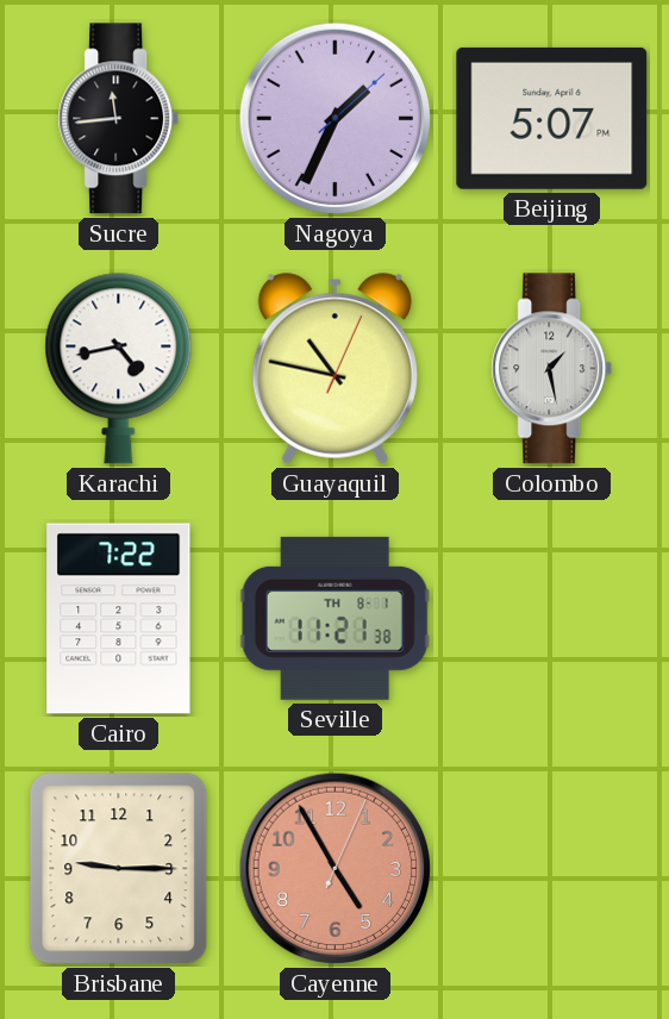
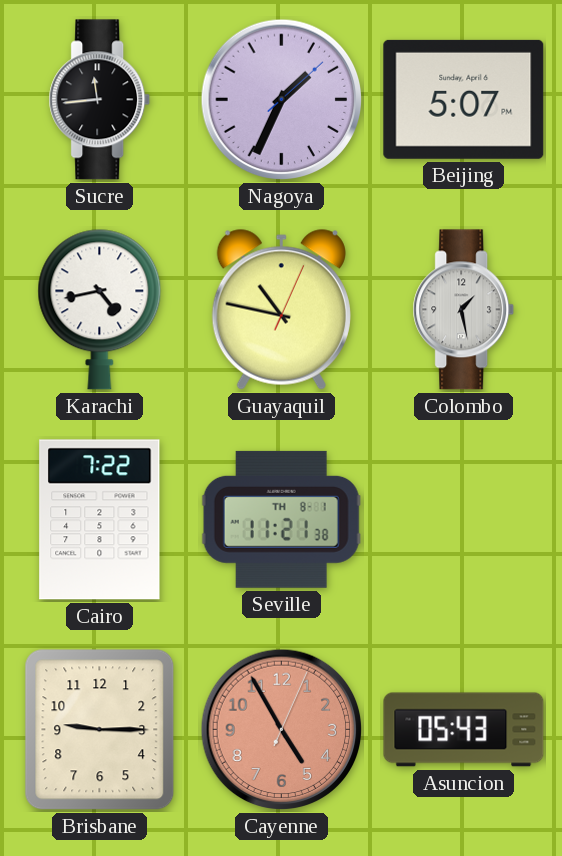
Asuncion: none -> 05:43 (464, 730)
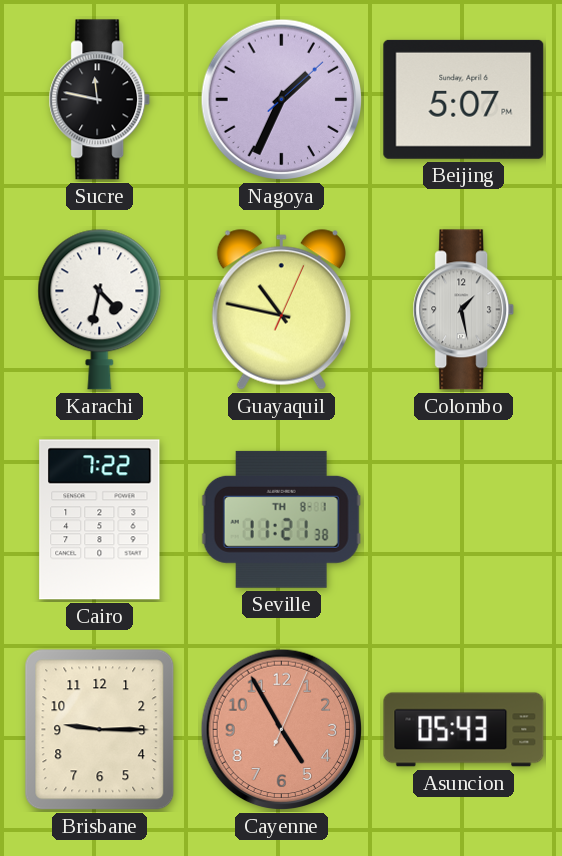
Sucre: 11:44 -> 11:47 (100, 100)
Karachi: 4:43 -> 4:32 (100, 309)
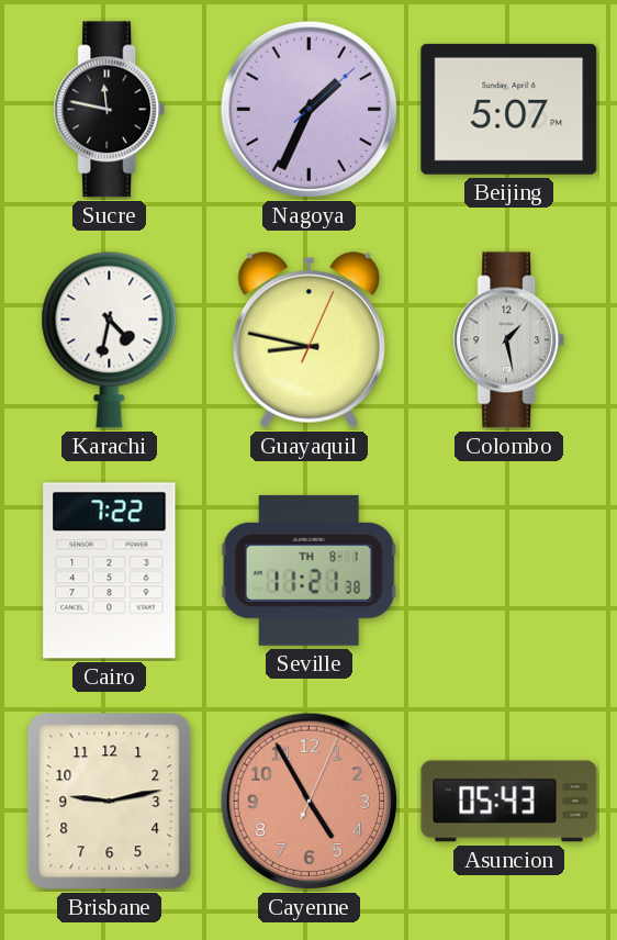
Guayaquil: 10:47 -> 8:47 (308, 340)
Brisbane: 9:15 -> 9:13 (110, 802)
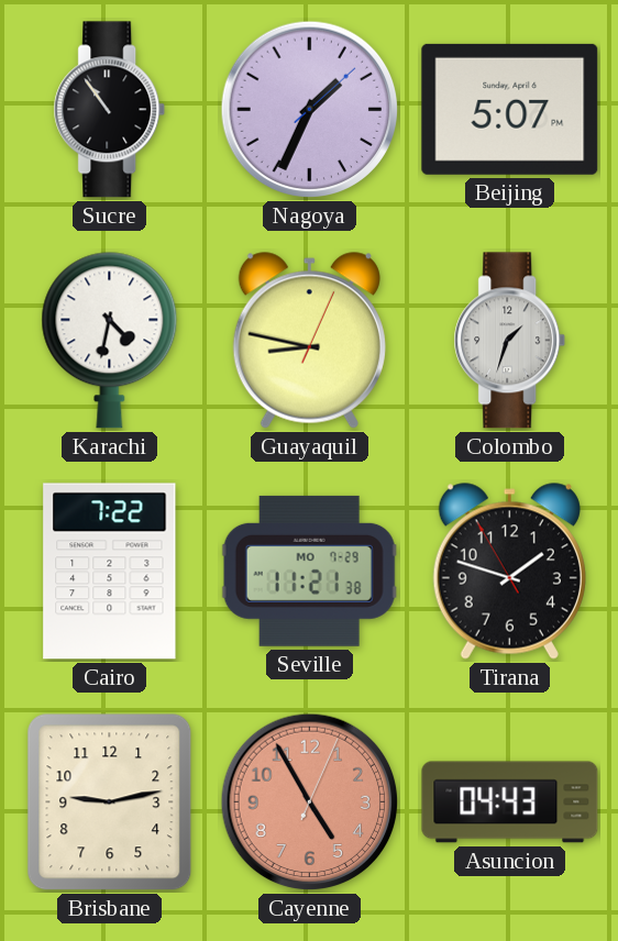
Sucre: 11:47 -> 10:54 (110, 110)
Colombo: 1:28 -> 1:33 (510, 341)
Seville date: TH 8-1 -> MO 7-29 (309, 571)
Tirana: none -> 1:47 (509, 572)
Asuncion: 05:43 -> 04:43 (510, 802)
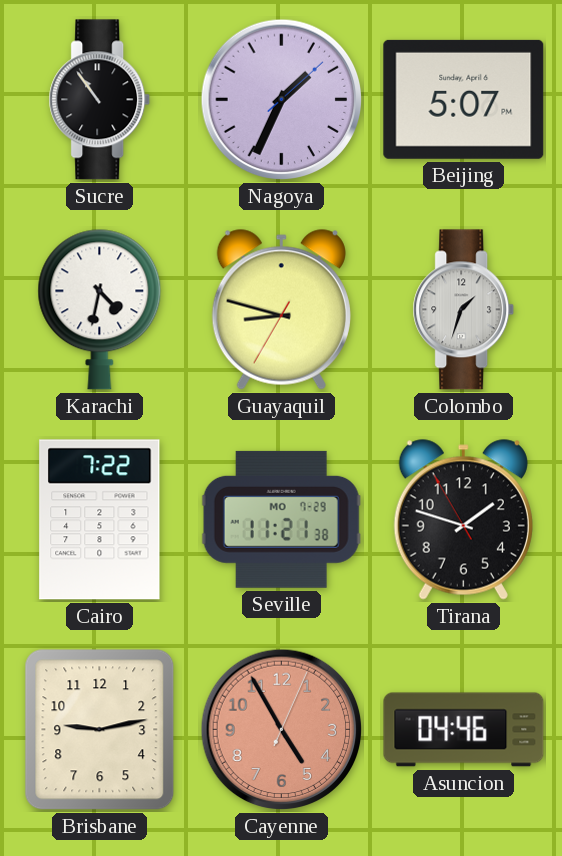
Guayaquil: 8:47:04 -> 8:47:35 (281, 310)
Asuncion: 04:43 -> 04:46 (464, 730)
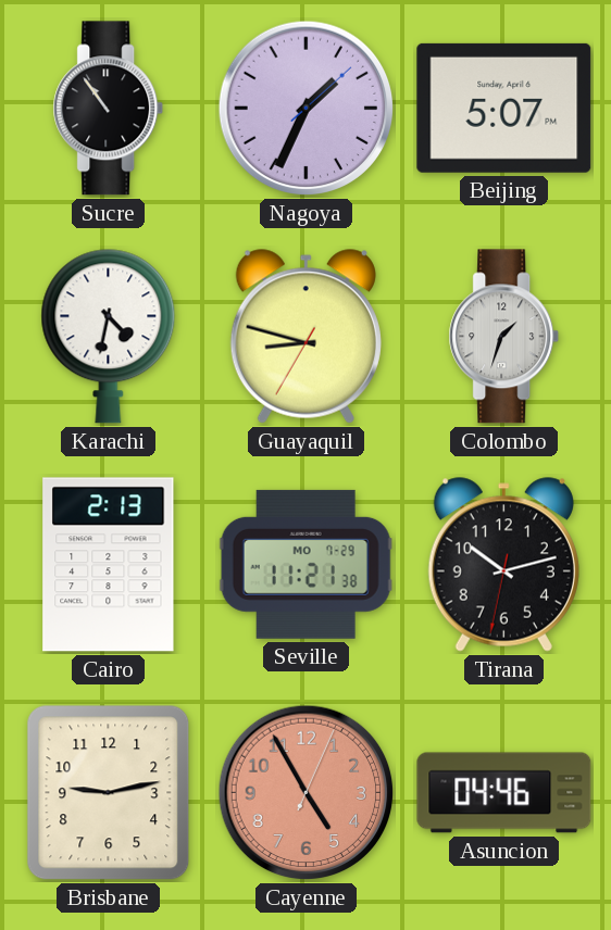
Cairo: 7:22 -> 2:13 (109, 565)
Tirana: 1:47 -> 10:12 (503, 565)
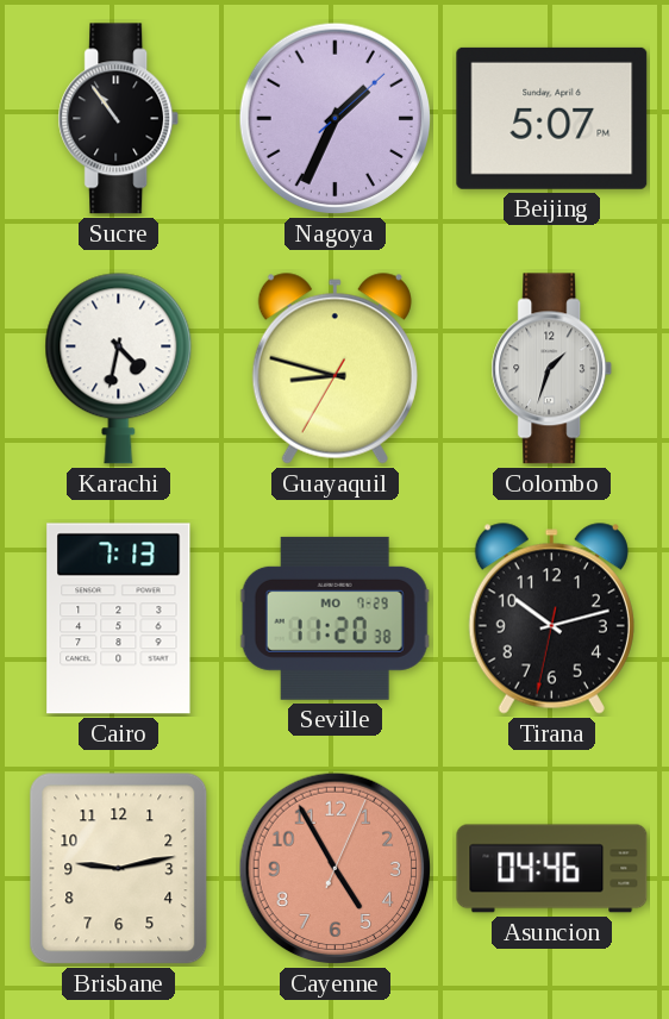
Cairo: 2:13 -> 7:13 (119, 619)
Seville: 11:21 -> 11:20 (334, 618)
